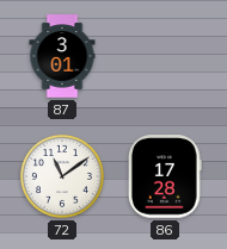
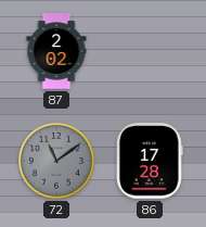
87: 3:01 -> 2:02 (56, 51)
72 dial: white -> grey (56, 161)
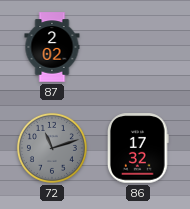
72: 11:09 -> 11:12 (52, 148)
86: 17:28 -> 17:32 (139, 148)
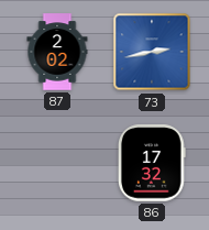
73: none -> 2:43 (152, 52)
72: 11:12 -> none (52, 148)
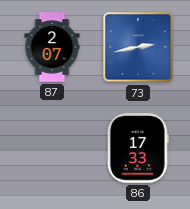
87: 2:02 -> 2:07 (52, 47)
86: 17:32 -> 17:33 (139, 148)
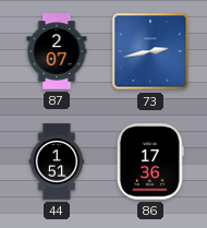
44: none -> 1:51 (57, 161)
86: 17:33 -> 17:36 (151, 161)
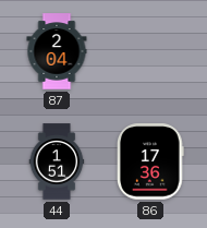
87: 2:07 -> 2:04 (57, 51)
73: 2:43 -> none (150, 51)
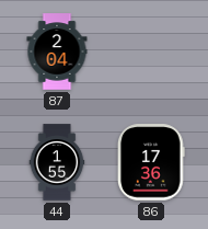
44: 1:51 -> 1:55 (57, 162)
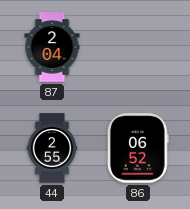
44: 1:55 -> 2:55 (52, 148)
86: 17:36 -> 06:52 (139, 148)
